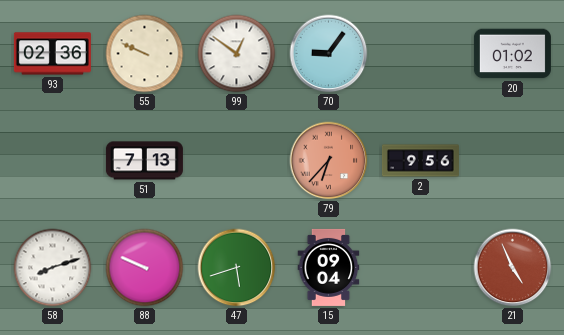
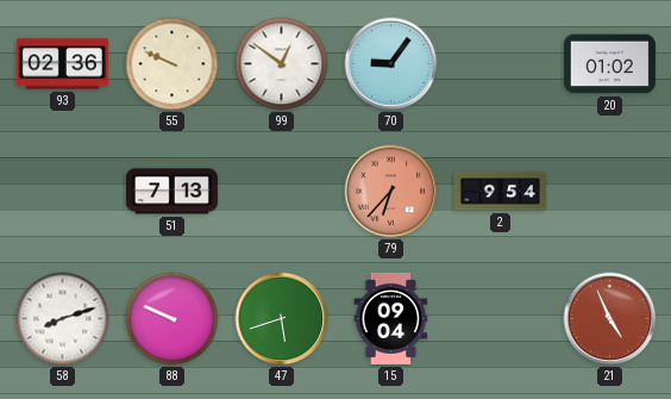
2: 9:56 -> 9:54 (500, 192)
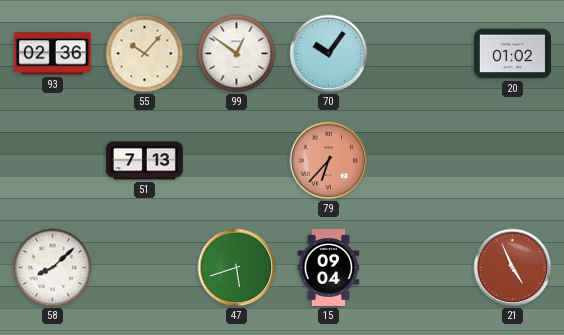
55: 9:49 -> 10:07 (145, 54)
70: 9:06 -> 10:06 (329, 54)
2: 9:54 -> none (500, 192)
58: 8:12 -> 8:08 (53, 268)
88: 9:49 -> none (173, 319)
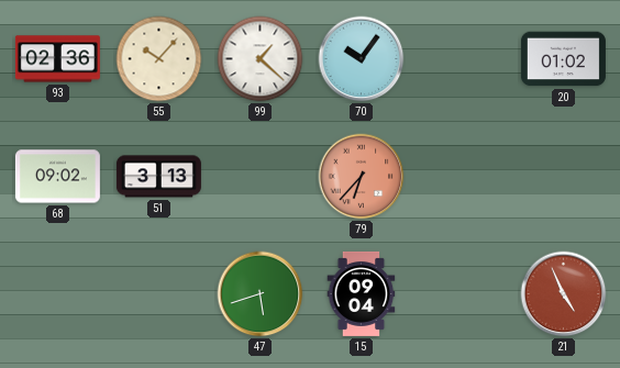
99: 12:51 -> 1:22 (261, 59)
68: none -> 09:02 (57, 177)
51: 7:13 -> 3:13 (158, 177)
58: 8:08 -> none (53, 268)
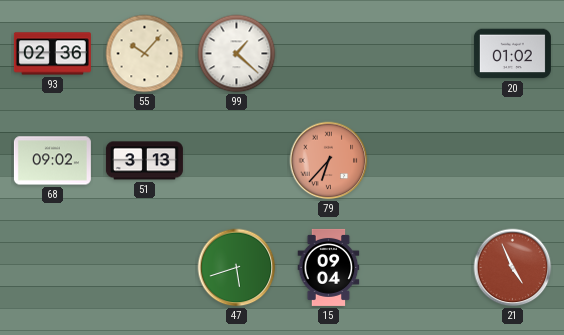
70: 10:06 -> none (362, 59)
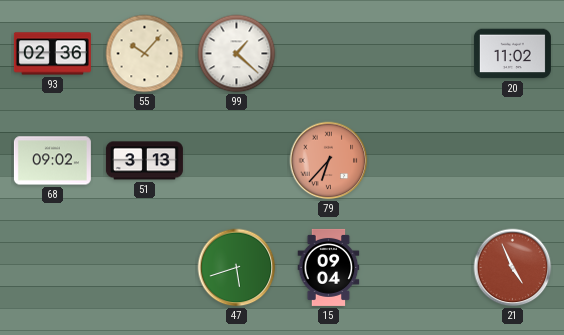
20: 01:02 -> 11:02 (512, 54)
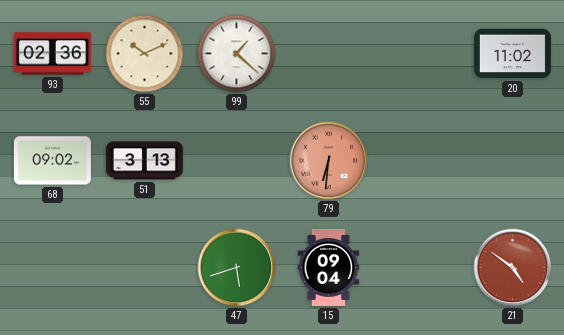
55: 10:07 -> 10:11 (145, 54)
79: 6:37 -> 6:31 (329, 161)
21: 4:56 -> 4:51 (513, 268)
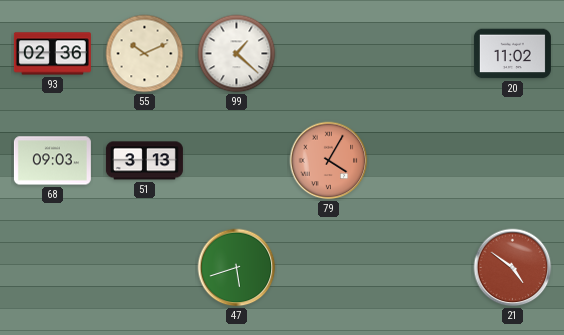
68: 09:02 -> 09:03 (52, 161)
79: 6:31 -> 4:05 (329, 161)
15: 09:04 -> none (329, 267)
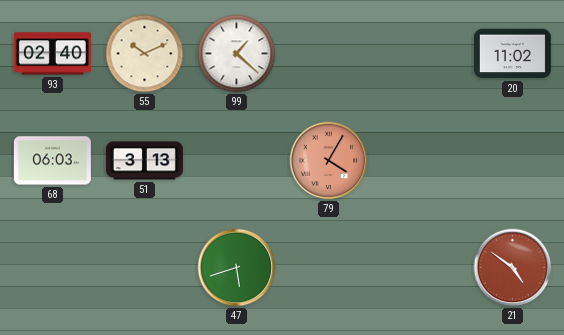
93: 02:36 -> 02:40 (52, 54)
68: 09:03 -> 06:03 (52, 161)
